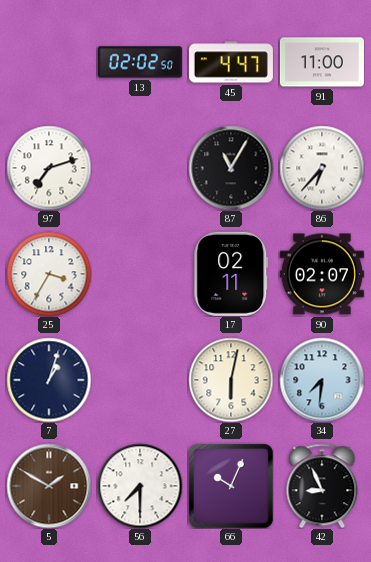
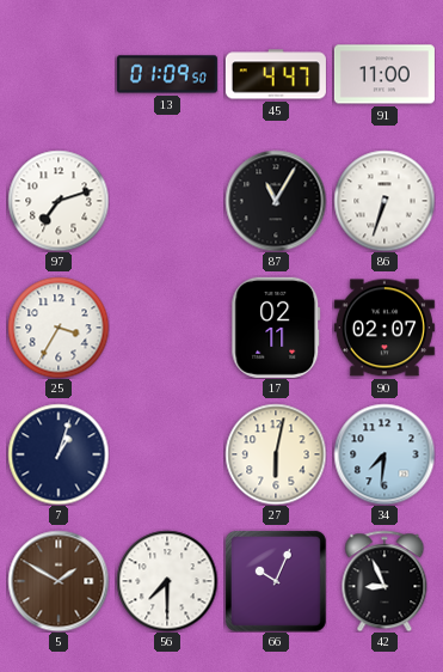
13: 02:02 -> 01:09 (167, 74)
86: 6:37 -> 6:33 (384, 201)
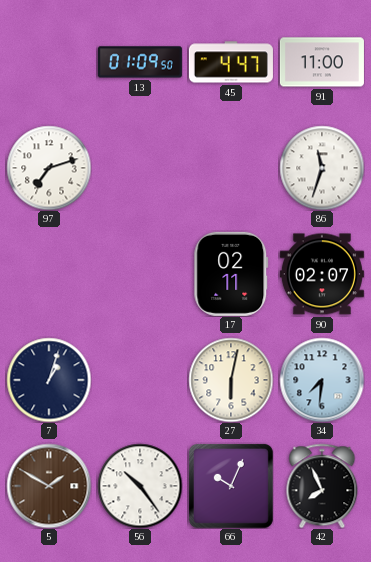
87: 11:05 -> none (276, 201)
86: 6:33 -> 11:33 (322, 168)
25: 3:35 -> none (59, 328)
56: 7:30 -> 10:24 (140, 486)
42: 8:56 -> 7:56 (322, 486)
